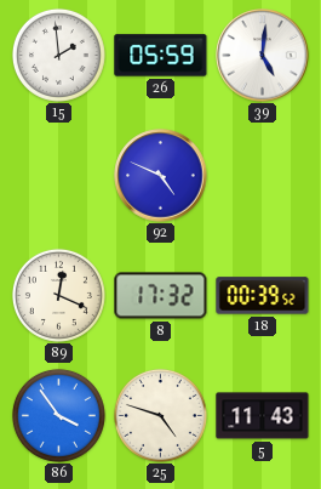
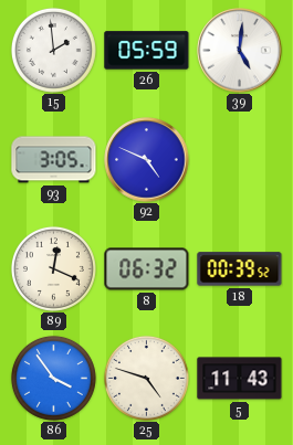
93: none -> 3:05 (54, 160)
8: 17:32 -> 06:32 (147, 269)
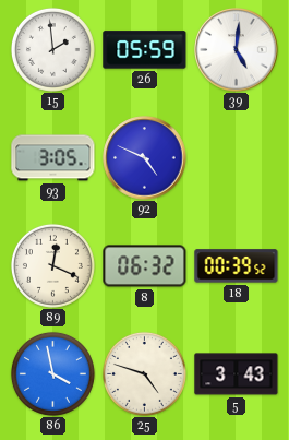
86: 3:54 -> 3:58 (52, 373)
5: 11:43 -> 3:43 (237, 374)
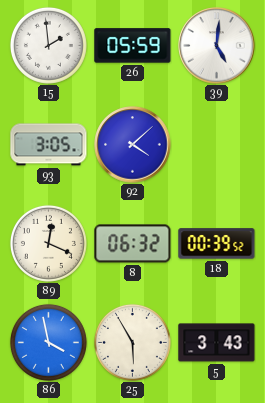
92: 4:49 -> 4:08 (133, 145)
25: 4:48 -> 5:55 (132, 342)
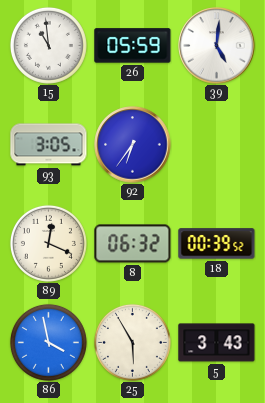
15: 1:59 -> 10:59 (48, 45)
92: 4:08 -> 6:36 (133, 145)
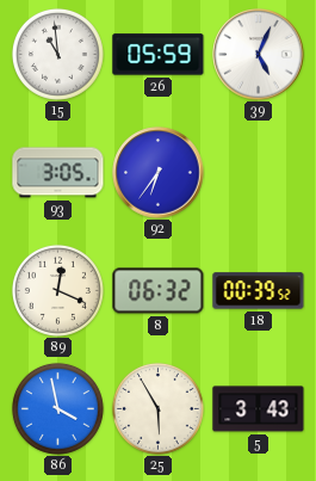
39: 5:01 -> 5:04 (259, 55)
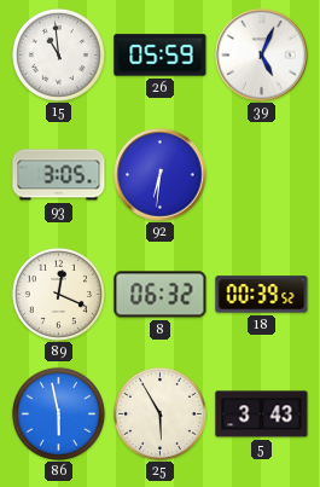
92: 6:36 -> 6:31 (161, 175)
86: 3:58 -> 5:58 (58, 413)
